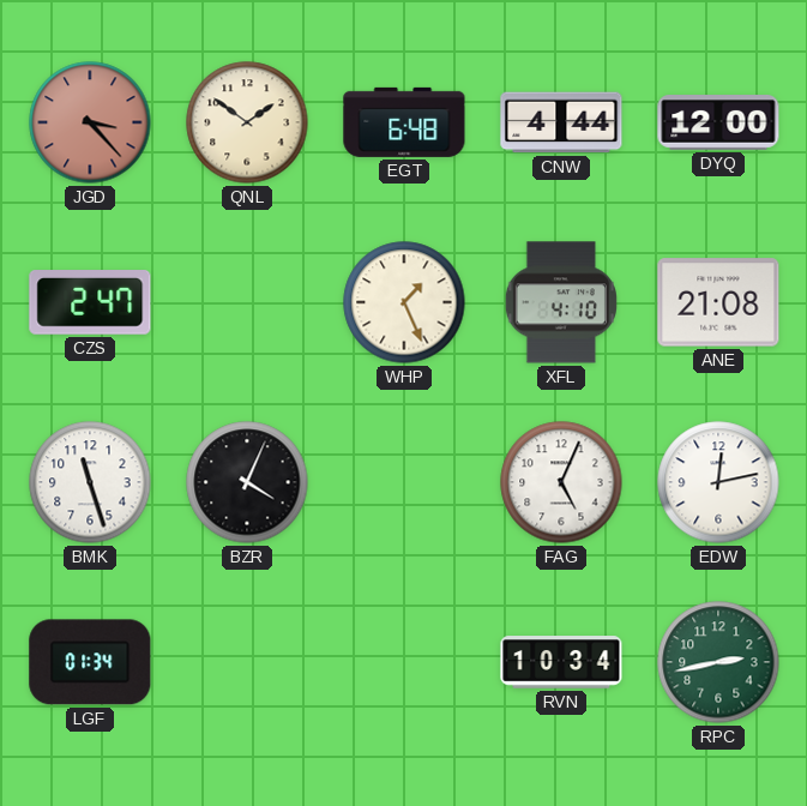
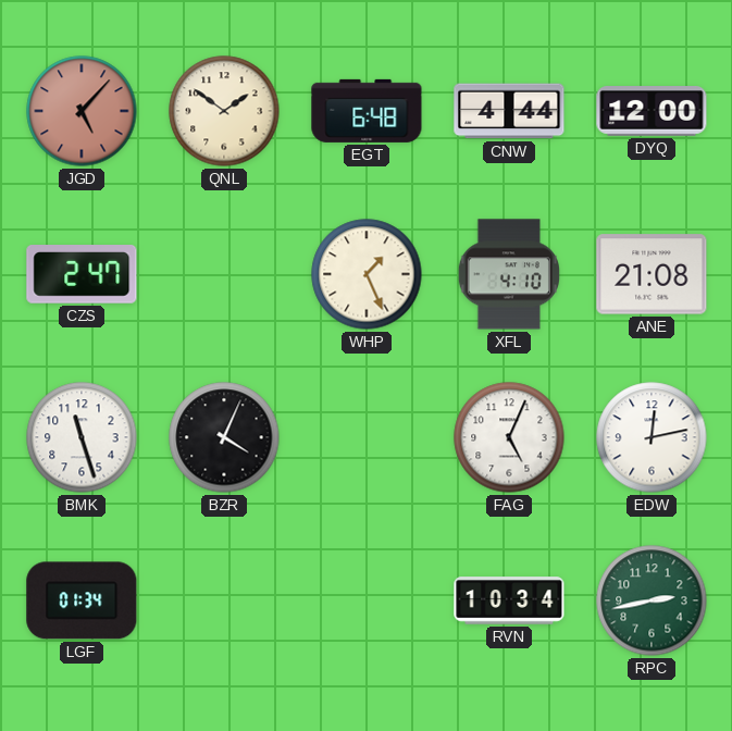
JGD: 3:23 -> 5:07 (82, 111)
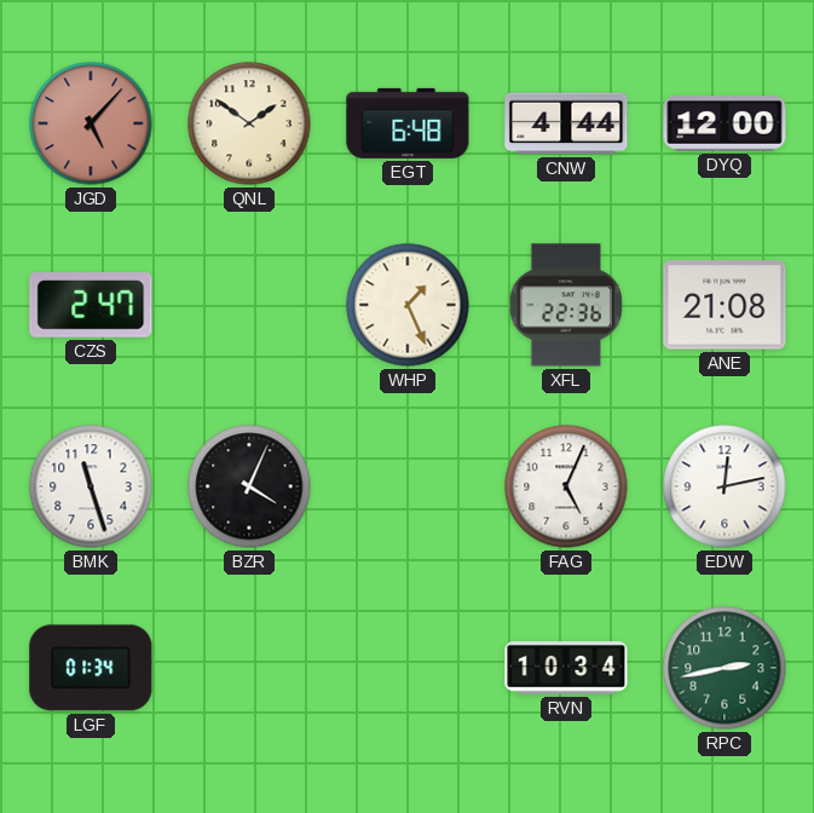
XFL: 4:10 -> 22:36 (566, 305)
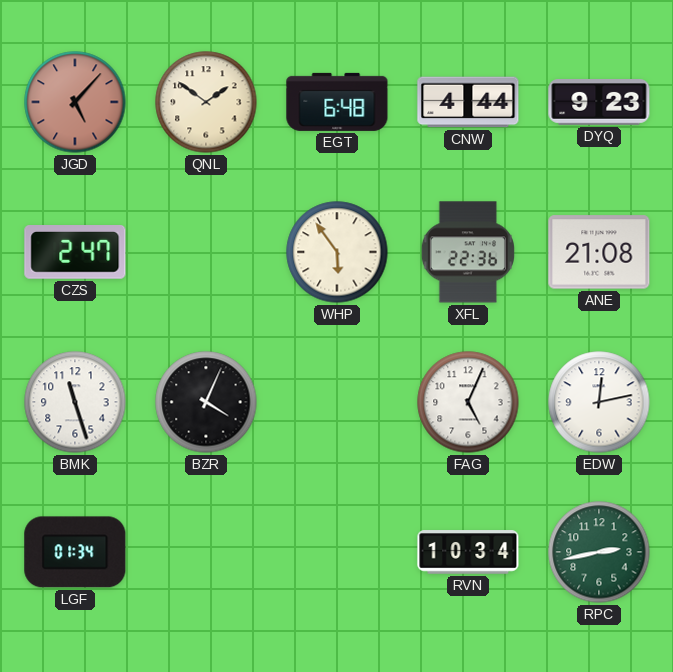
DYQ: 12:00 -> 9:23 (599, 103)
WHP: 1:26 -> 5:54 (337, 252)
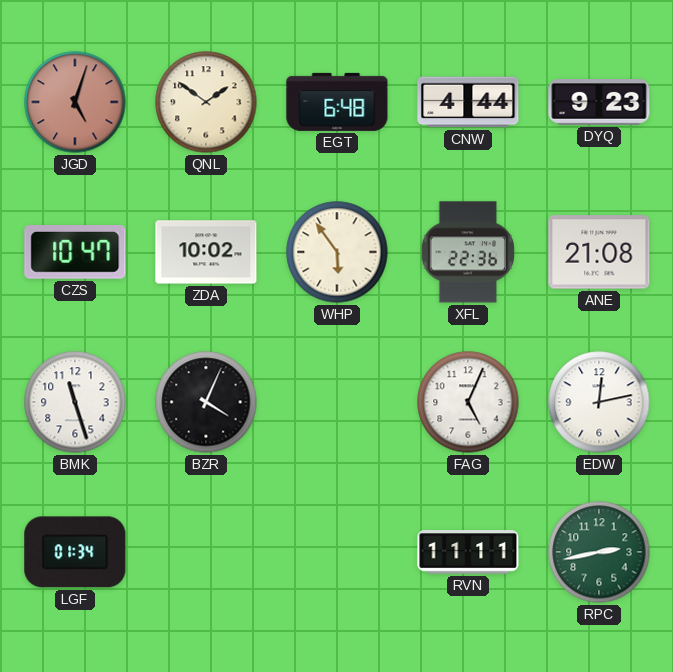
JGD: 5:07 -> 5:03 (75, 102)
CZS: 2:47 -> 10:47 (75, 253)
ZDA: none -> 10:02 (206, 252)
RVN: 10:34 -> 11:11 (468, 552)
